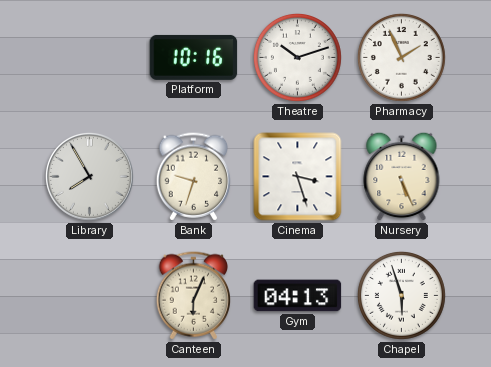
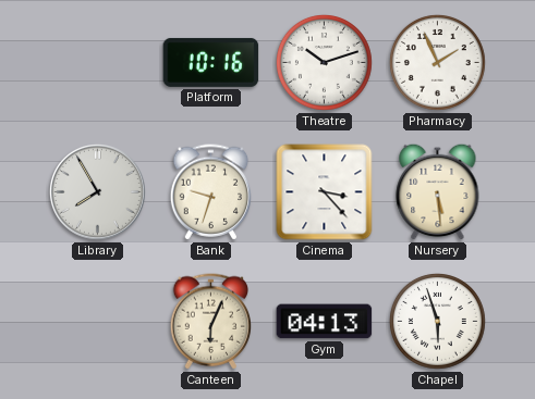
Cinema: 3:27 -> 3:23 (325, 192)
Nursery: 5:26 -> 5:29 (438, 191)
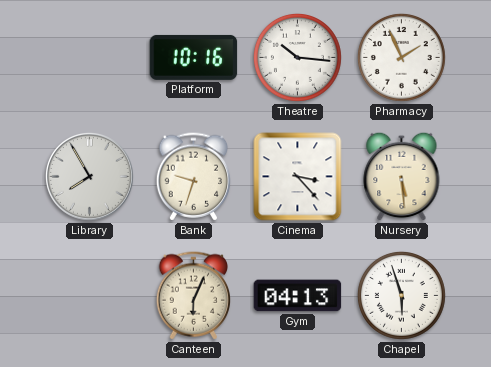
Theatre: 10:12 -> 10:16 (297, 57)
